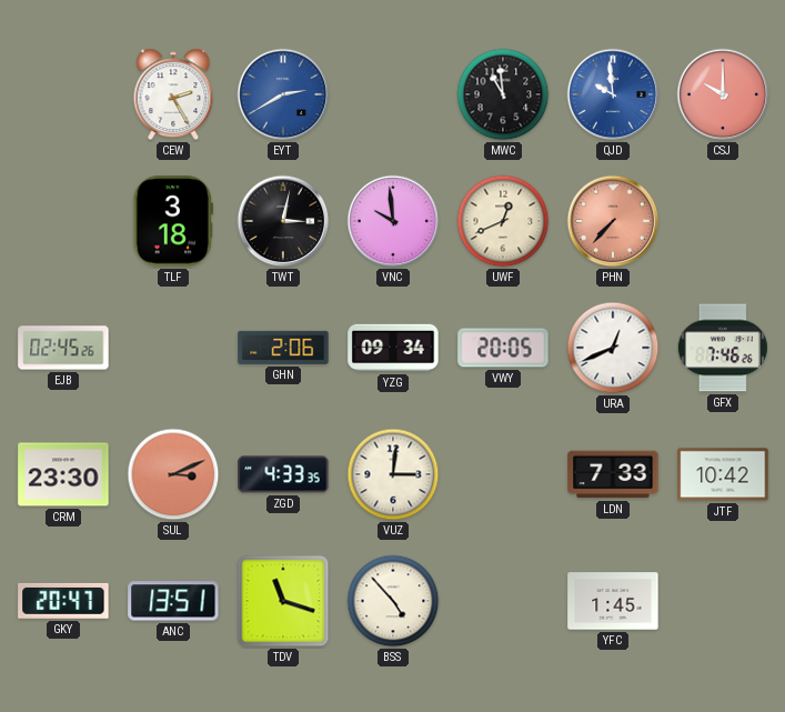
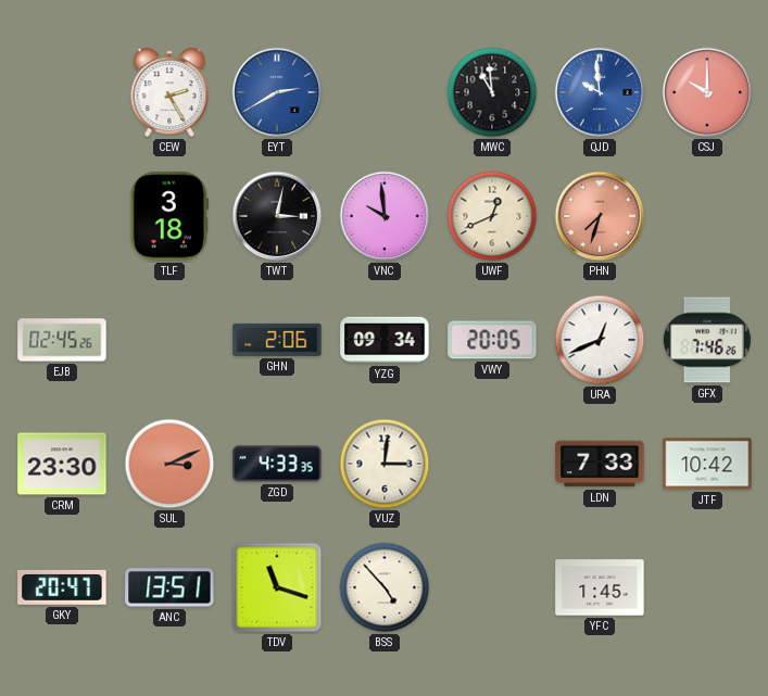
PHN: 7:37 -> 7:33 (600, 216)
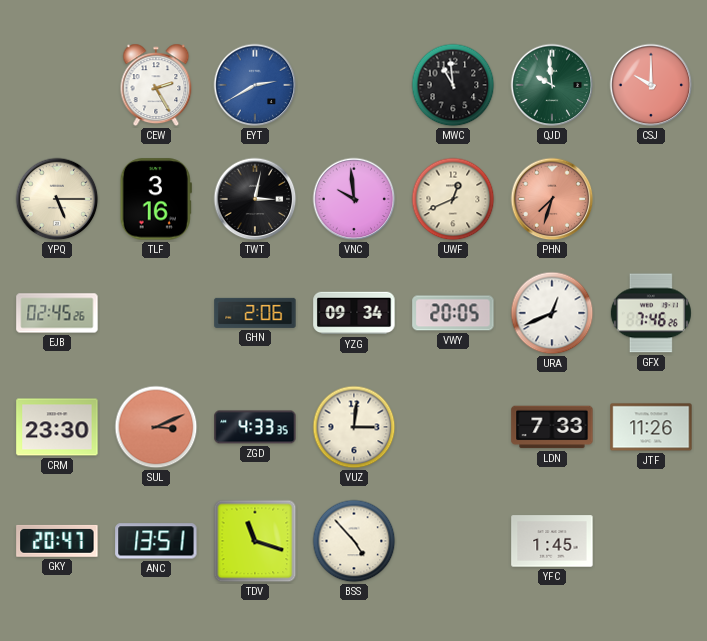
QJD dial: blue -> green (552, 85)
YPQ: none -> 5:15 (57, 199)
TLF: 3:18 -> 3:16 (156, 199)
JTF: 10:42 -> 11:26 (651, 427)
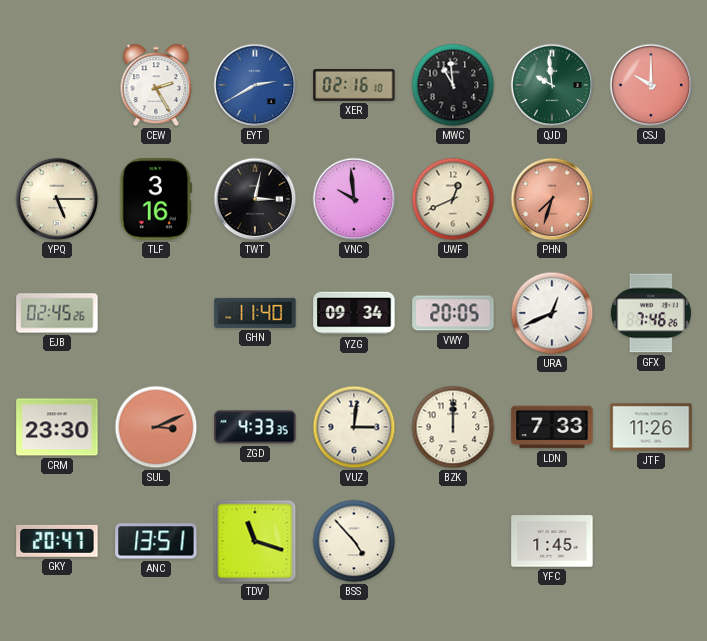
XER: none -> 02:16 (354, 85)
GHN: 2:06 -> 11:40 (255, 313)
BZK: none -> 12:00 (453, 427)
